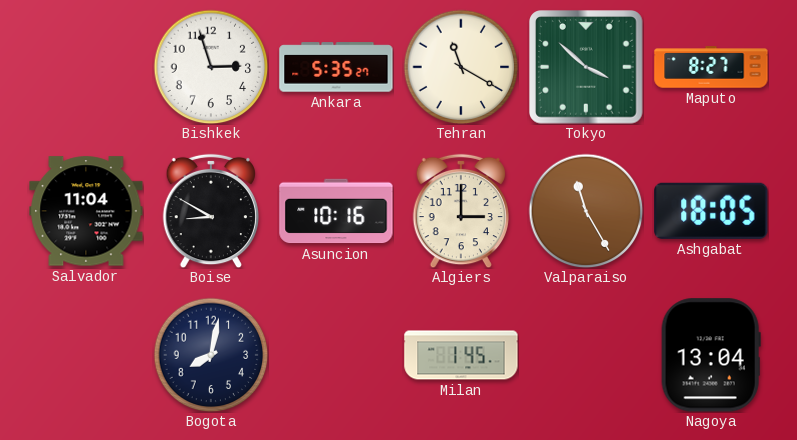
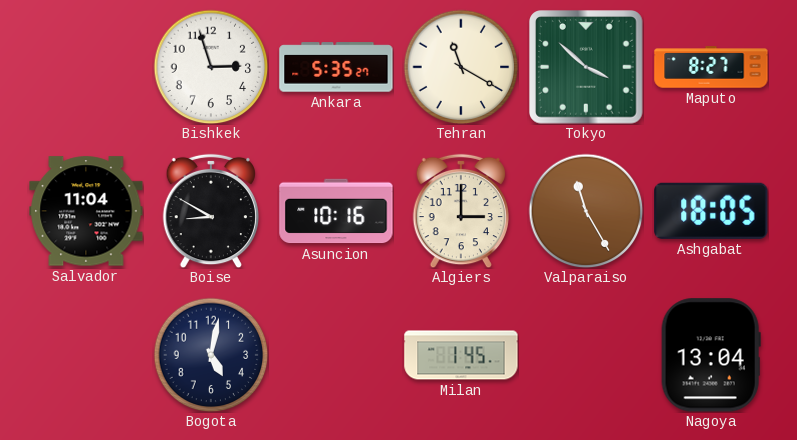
Bogota: 8:02 -> 5:02 (211, 355)
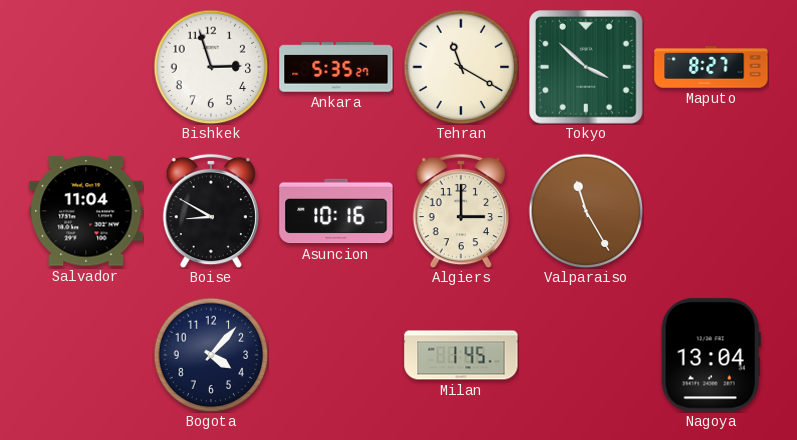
Ashgabat: 18:05 -> none (711, 211)
Bogota: 5:02 -> 4:07 (211, 355)
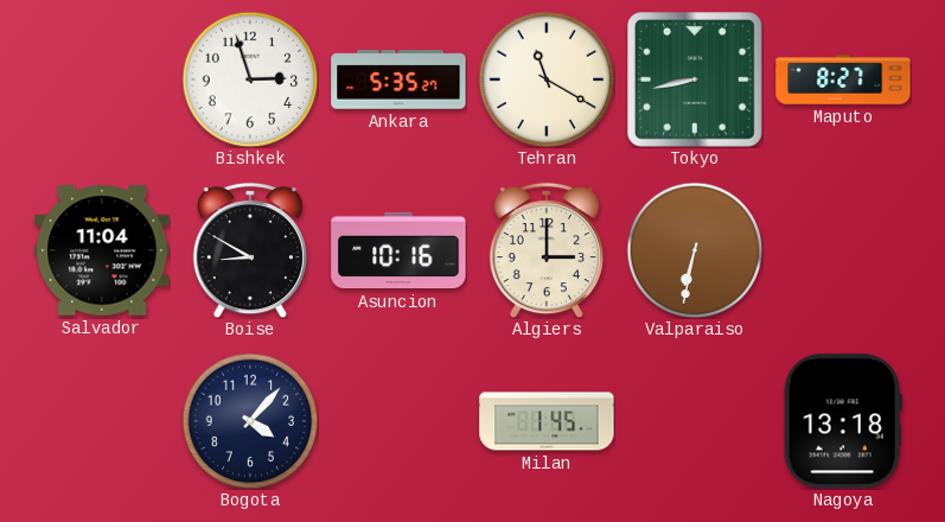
Tokyo: 3:52 -> 8:43 (696, 81)
Valparaiso: 11:25 -> 6:32 (695, 250)
Nagoya: 13:04 -> 13:18 (843, 421)
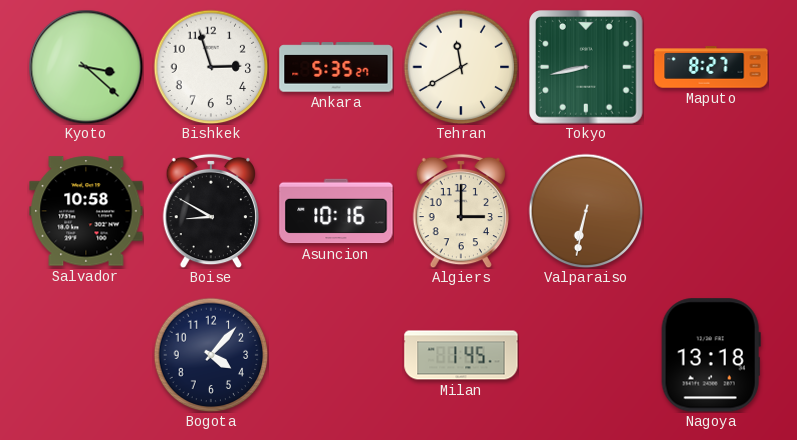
Kyoto: none -> 3:22 (86, 67)
Tehran: 11:20 -> 11:40 (461, 67)
Salvador: 11:04 -> 10:58 (86, 211)
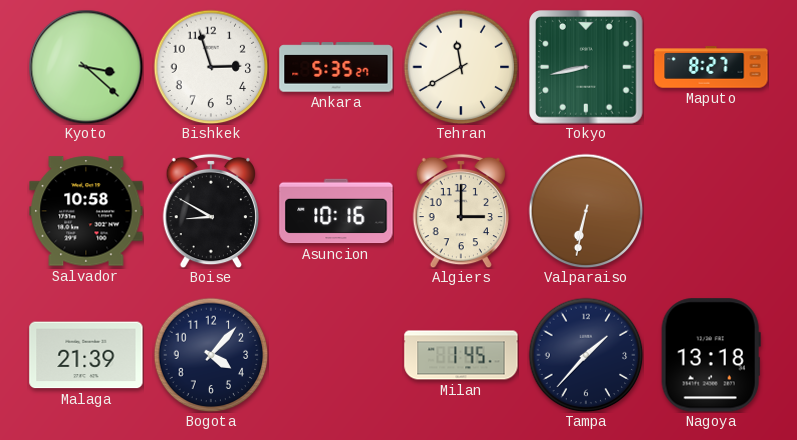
Malaga: none -> 21:39 (86, 355)
Tampa: none -> 1:37 (586, 355)
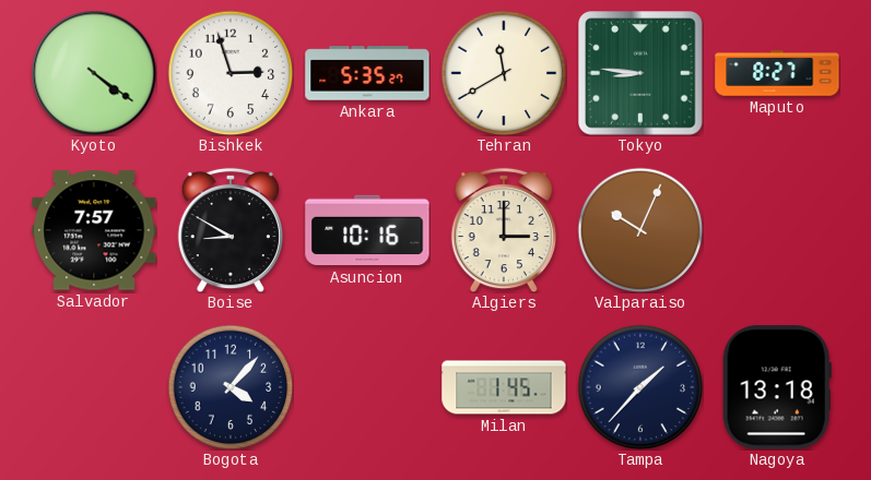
Kyoto: 3:22 -> 4:21 (94, 73)
Tokyo: 8:43 -> 8:46 (642, 74)
Salvador: 10:58 -> 7:57 (94, 230)
Valparaiso: 6:32 -> 10:04 (640, 230)
Malaga: 21:39 -> none (86, 355)
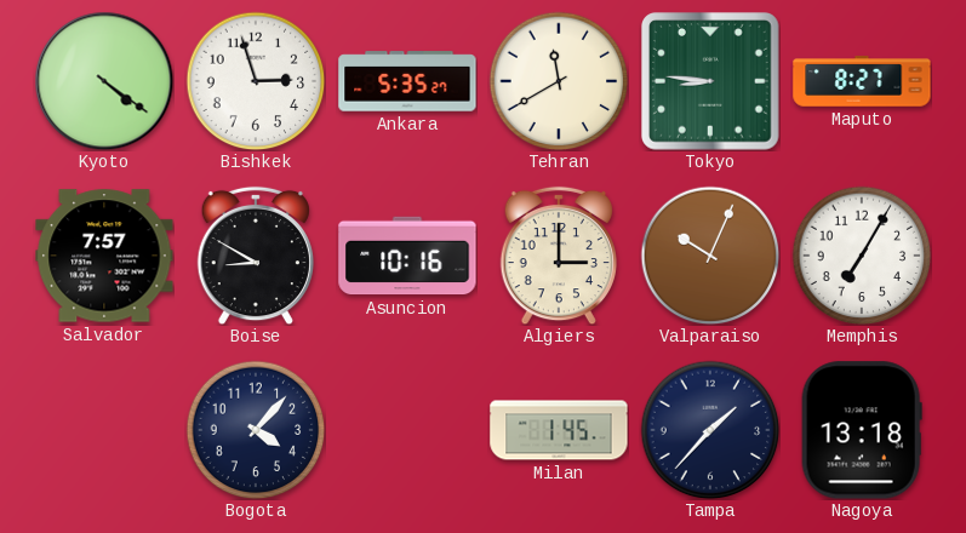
Memphis: none -> 7:05 (862, 256)
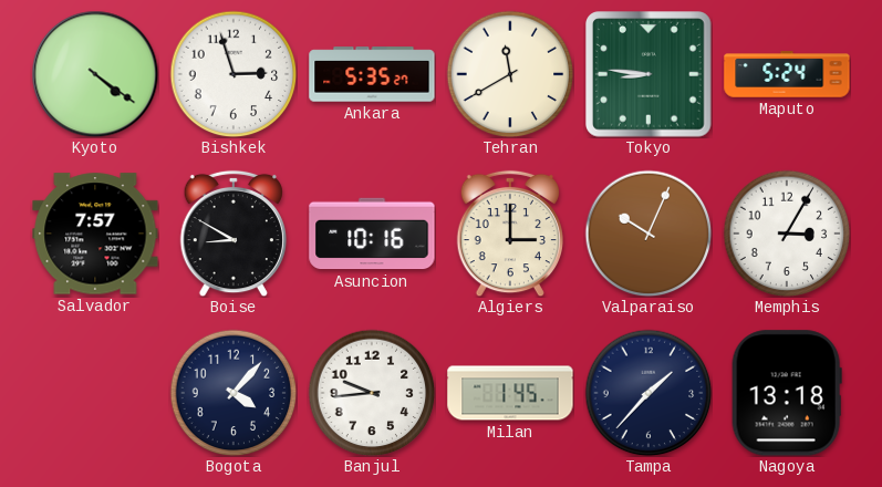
Maputo: 8:27 -> 5:24 (787, 74)
Memphis: 7:05 -> 3:05 (787, 234)
Banjul: none -> 9:44 (372, 393)
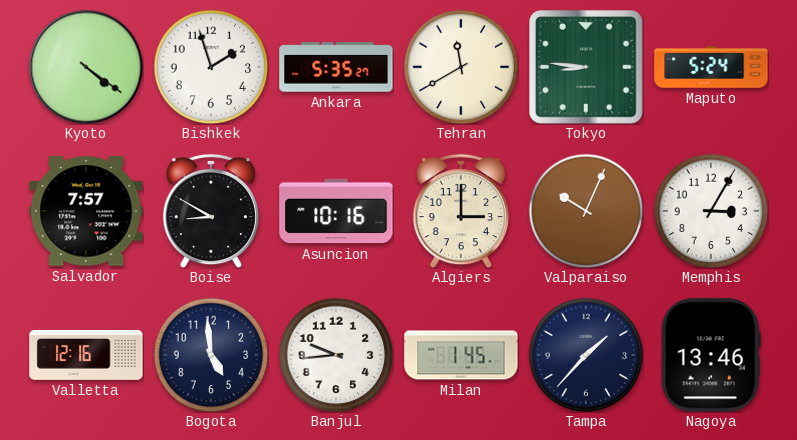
Bishkek: 2:57 -> 1:57 (211, 67)
Valletta: none -> 12:16 (86, 355)
Bogota: 4:07 -> 4:59 (211, 355)
Nagoya: 13:18 -> 13:46 (711, 355)
